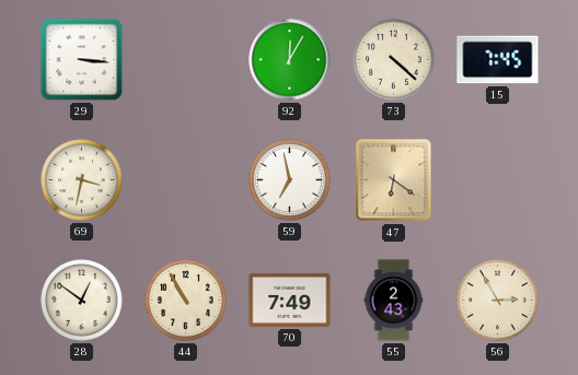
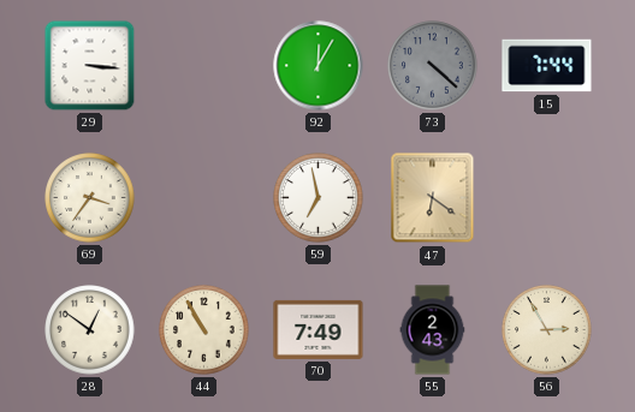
73 dial: cream -> grey (433, 66)
15: 7:45 -> 7:44 (547, 66)
69: 3:32 -> 3:36 (90, 198)
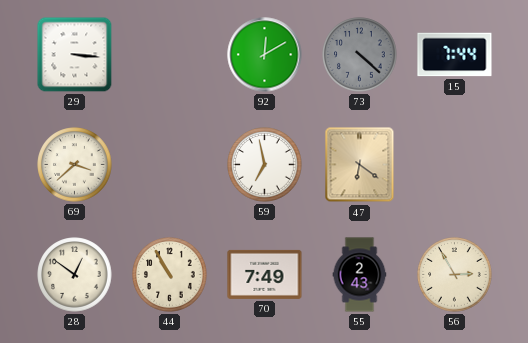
92: 12:05 -> 12:10 (265, 55)
69: 3:36 -> 3:38 (75, 165)
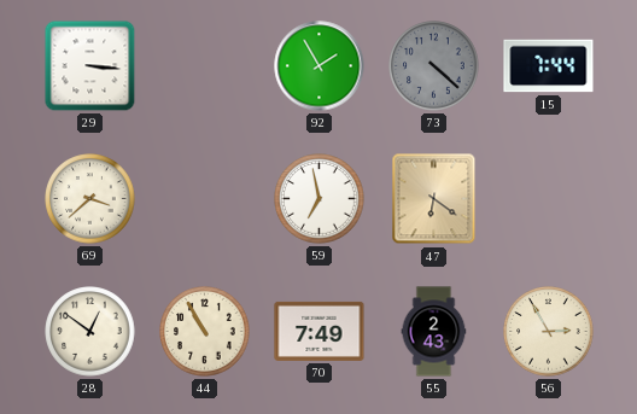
92: 12:10 -> 1:55 (320, 66)
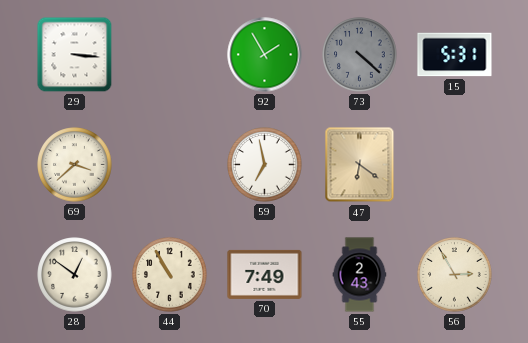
15: 7:44 -> 5:31 (455, 55)
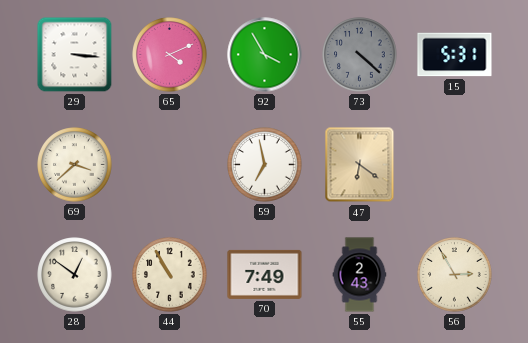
65: none -> 4:11 (170, 55)
92: 1:55 -> 3:55 (265, 55)
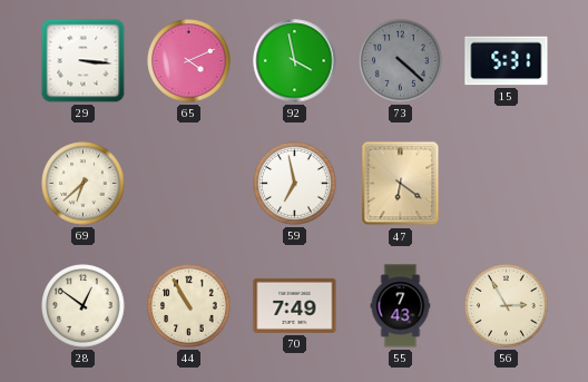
92: 3:55 -> 3:58 (295, 61)
69: 3:38 -> 6:38 (84, 184)
55: 2:43 -> 7:43 (401, 306)
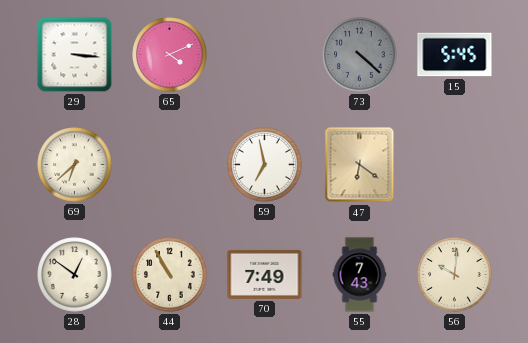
92: 3:58 -> none (295, 61)
15: 5:31 -> 5:45 (455, 55)
56: 2:55 -> 10:01 (455, 275)
